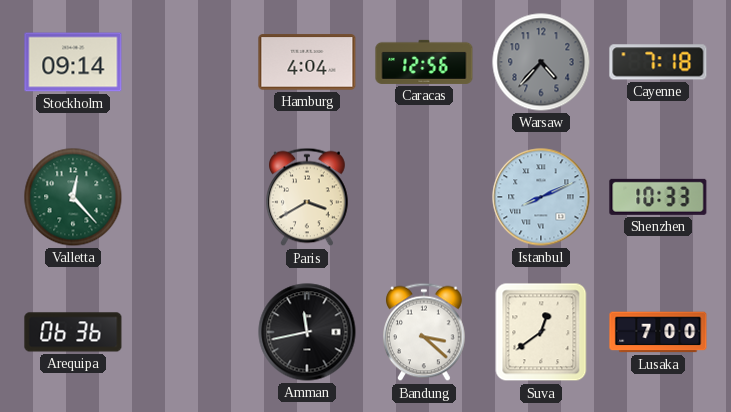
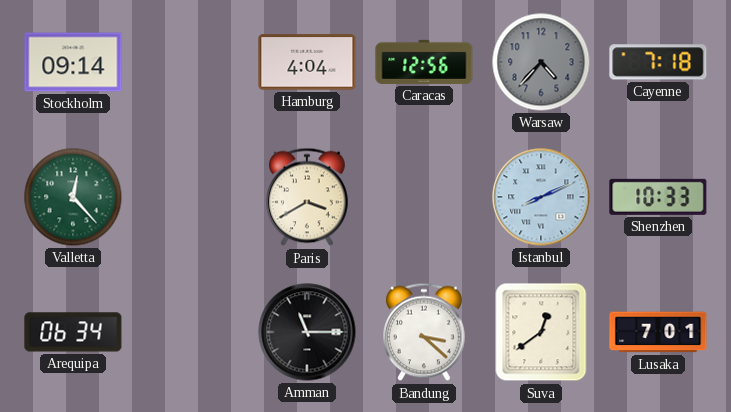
Arequipa: 06:36 -> 06:34 (73, 332)
Amman: 11:43 -> 11:15 (307, 332)
Lusaka: 7:00 -> 7:01 (658, 332)
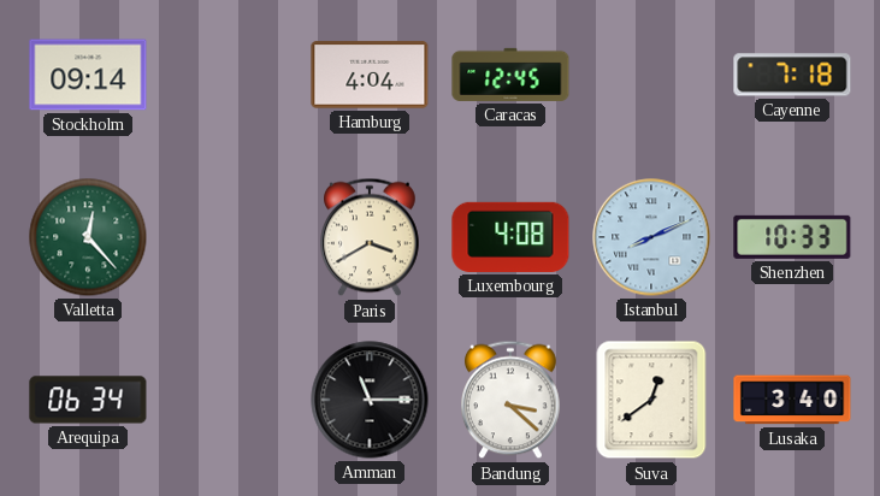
Caracas: 12:56 -> 12:45 (510, 75)
Warsaw: 4:37 -> none (541, 62)
Luxembourg: none -> 4:08 (510, 237)
Lusaka: 7:01 -> 3:40 (792, 400)
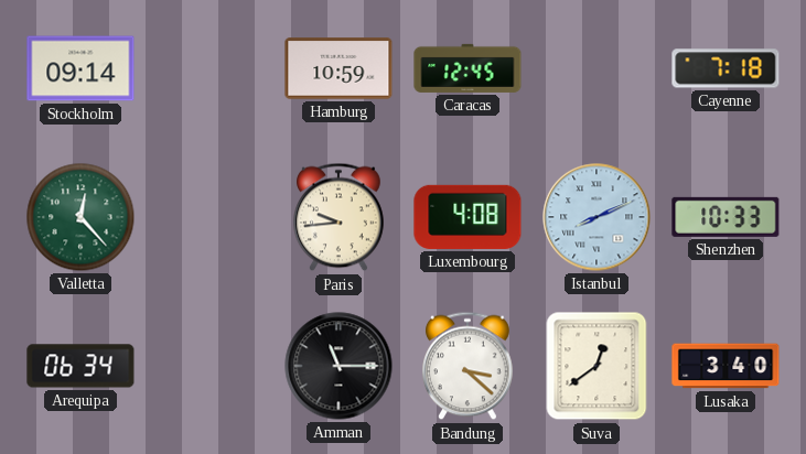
Hamburg: 4:04 -> 10:59 (338, 68)
Paris: 3:40 -> 9:44 (340, 217)
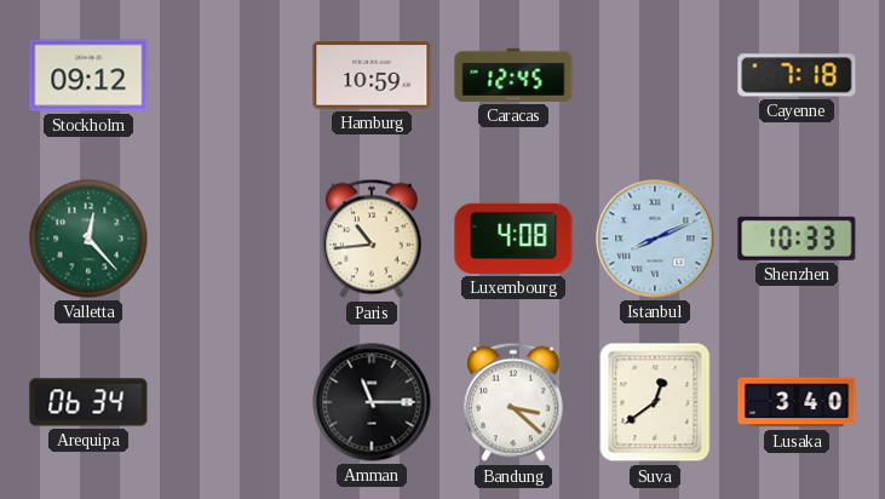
Stockholm: 09:14 -> 09:12 (88, 75)
Paris: 9:44 -> 10:44 (373, 239)
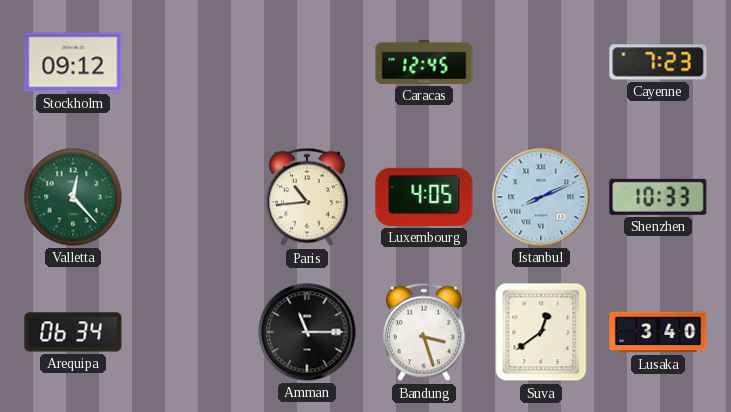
Hamburg: 10:59 -> none (372, 75)
Cayenne: 7:18 -> 7:23 (658, 62)
Luxembourg: 4:08 -> 4:05 (424, 197)
Bandung: 3:22 -> 3:27 (425, 332)
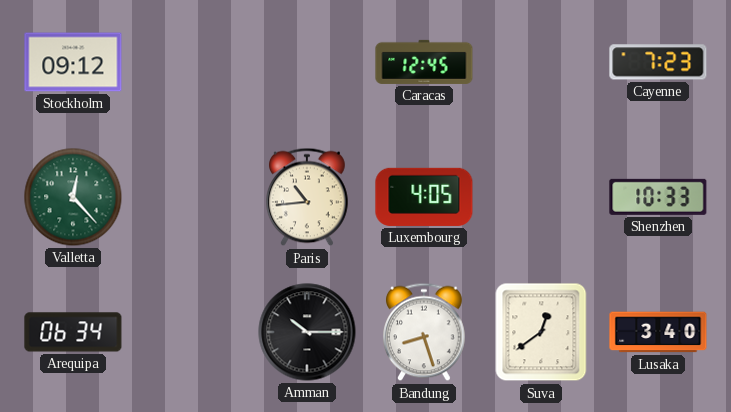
Istanbul: 8:11 -> none (541, 197)
Amman: 11:15 -> 10:15 (307, 332)
Bandung: 3:27 -> 8:27 (425, 332)
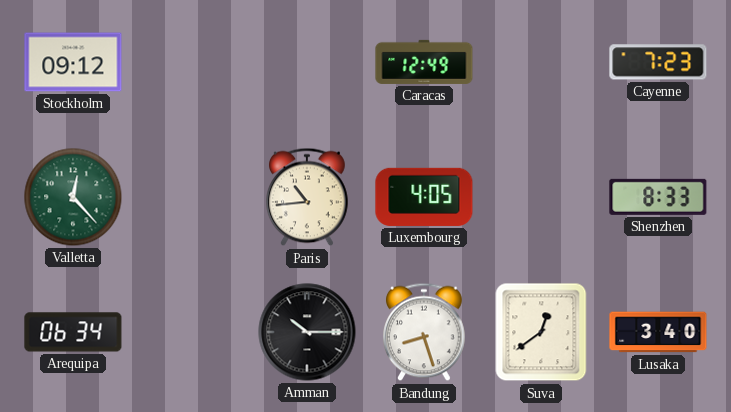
Caracas: 12:45 -> 12:49 (424, 62)
Shenzhen: 10:33 -> 8:33 (658, 197)
